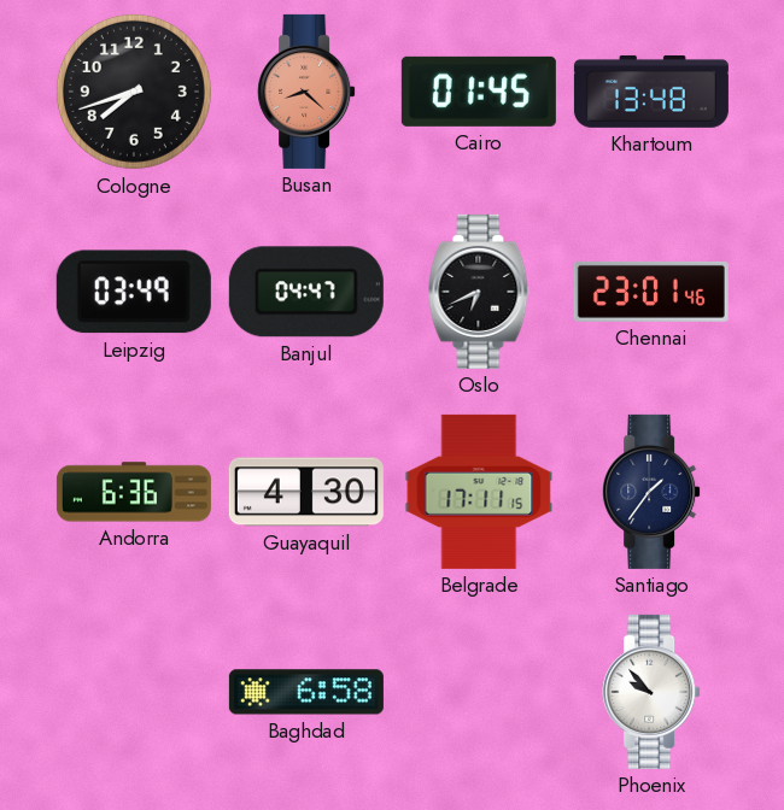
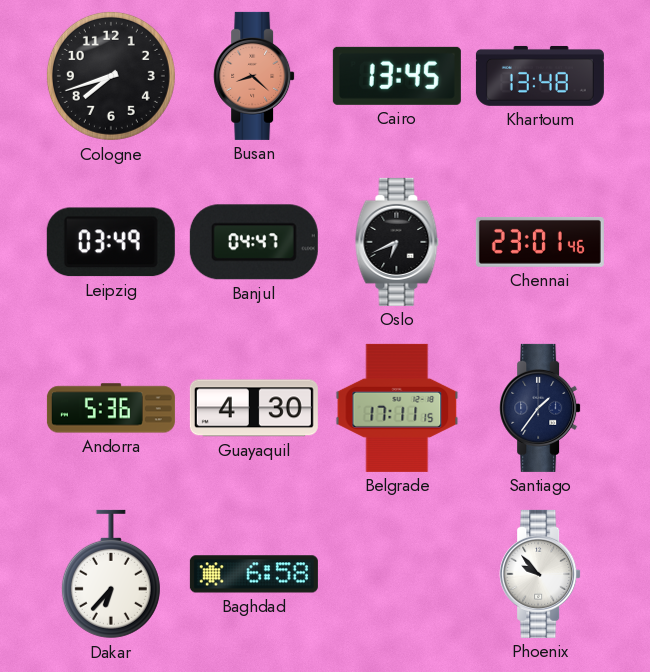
Cairo: 01:45 -> 13:45 (397, 76)
Andorra: 6:36 -> 5:36 (111, 408)
Dakar: none -> 6:37 (111, 574)
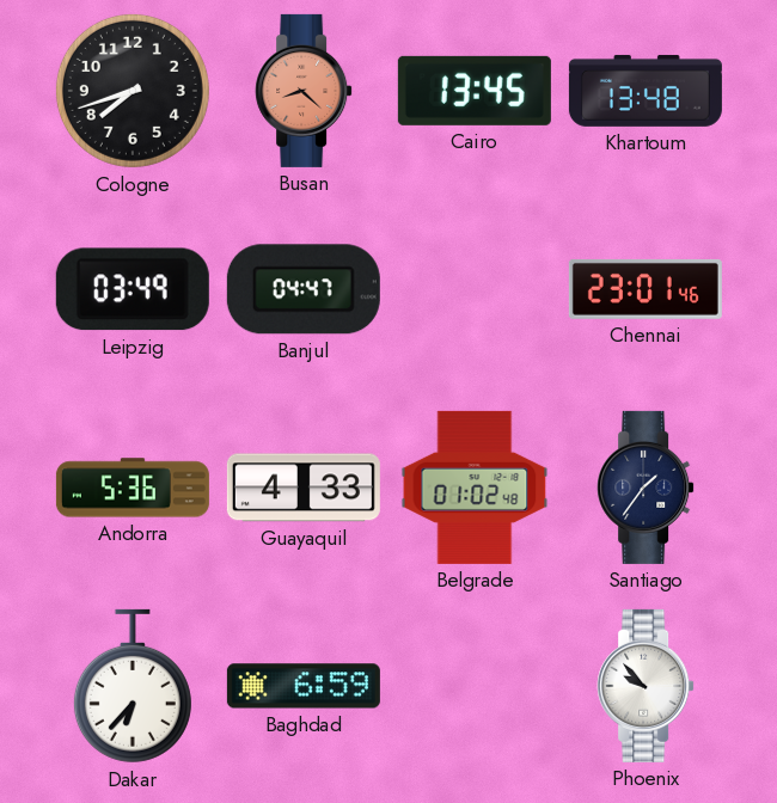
Oslo: 6:41 -> none (397, 242)
Guayaquil: 4:30 -> 4:33 (304, 488)
Belgrade: 17:11 -> 01:02 (475, 488)
Baghdad: 6:58 -> 6:59 (304, 686)
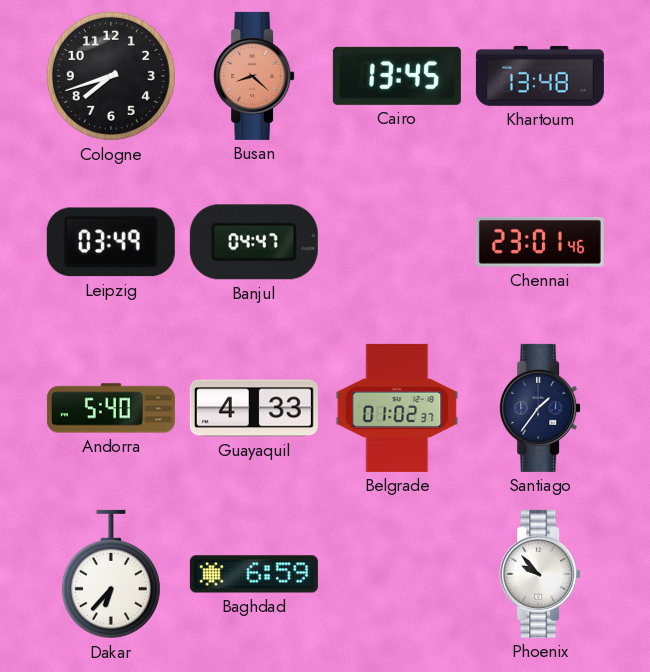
Andorra: 5:36 -> 5:40 (111, 408)
Belgrade: 01:02:48 -> 01:02:37 (397, 408)
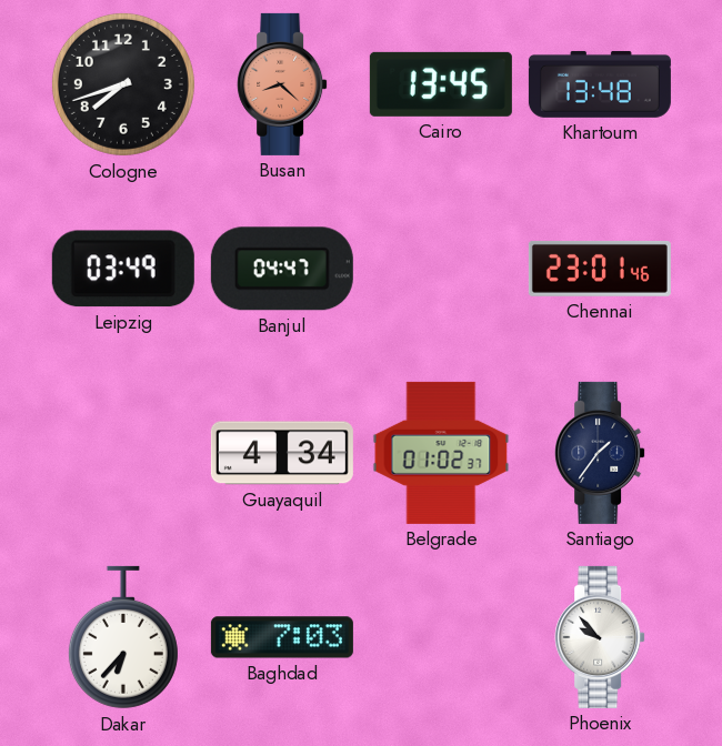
Andorra: 5:40 -> none (111, 408)
Guayaquil: 4:33 -> 4:34 (282, 453)
Baghdad: 6:59 -> 7:03 (282, 637)
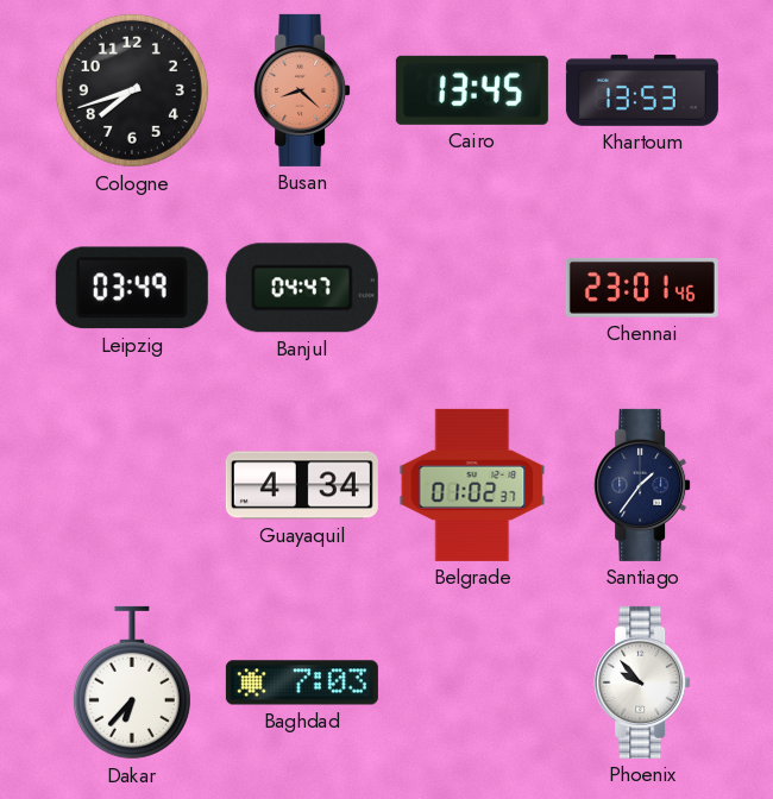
Khartoum: 13:48 -> 13:53 (642, 90)
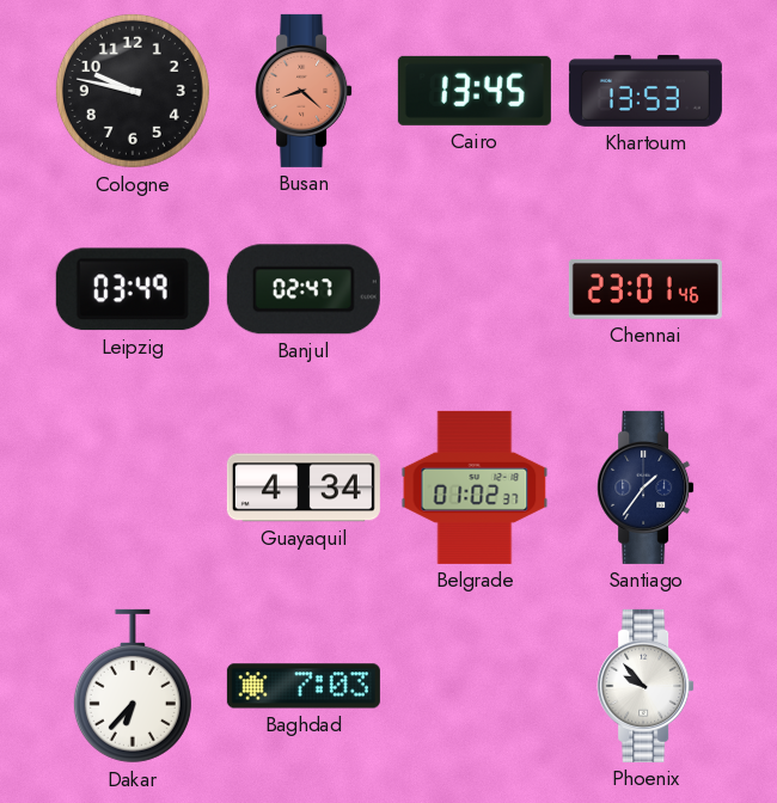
Cologne: 7:42 -> 9:47 (133, 91)
Banjul: 04:47 -> 02:47 (304, 289)
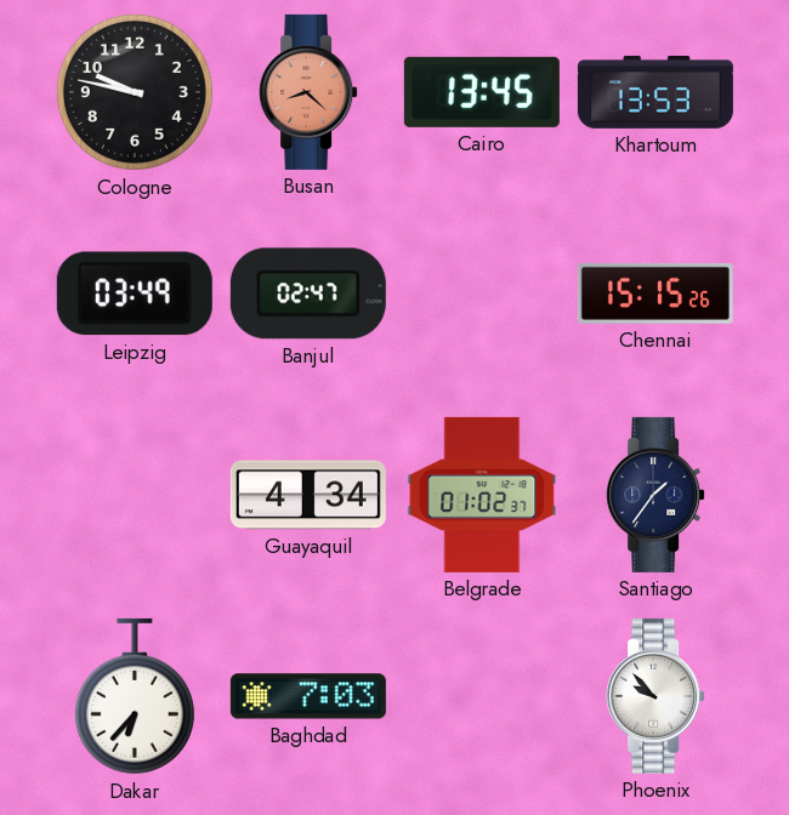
Chennai: 23:01 -> 15:15 (655, 293)
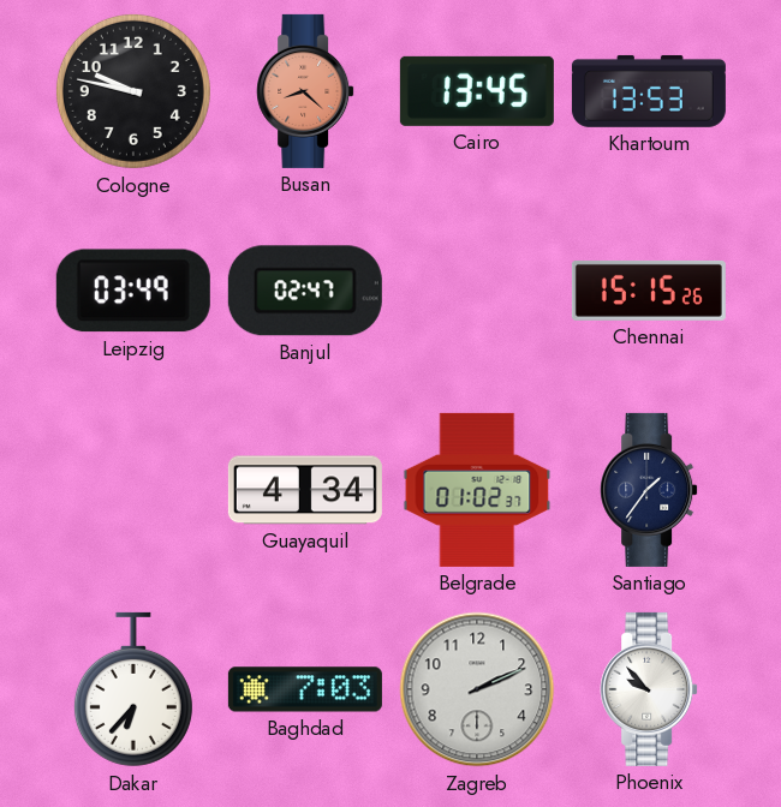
Zagreb: none -> 2:11 (477, 689)
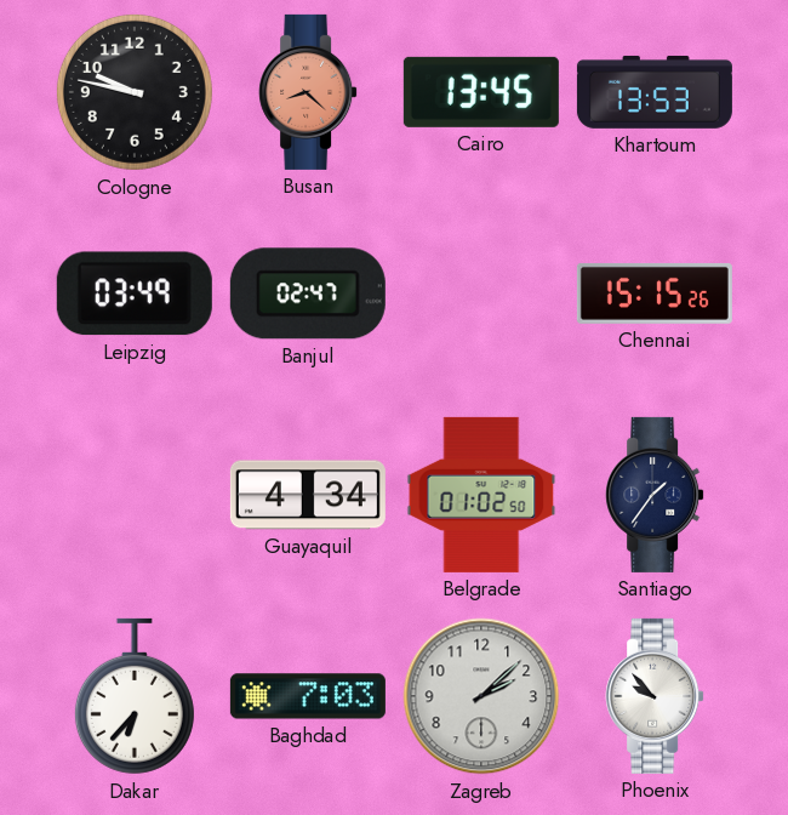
Belgrade: 01:02:37 -> 01:02:50 (481, 495)
Zagreb: 2:11 -> 2:08 (481, 696)
